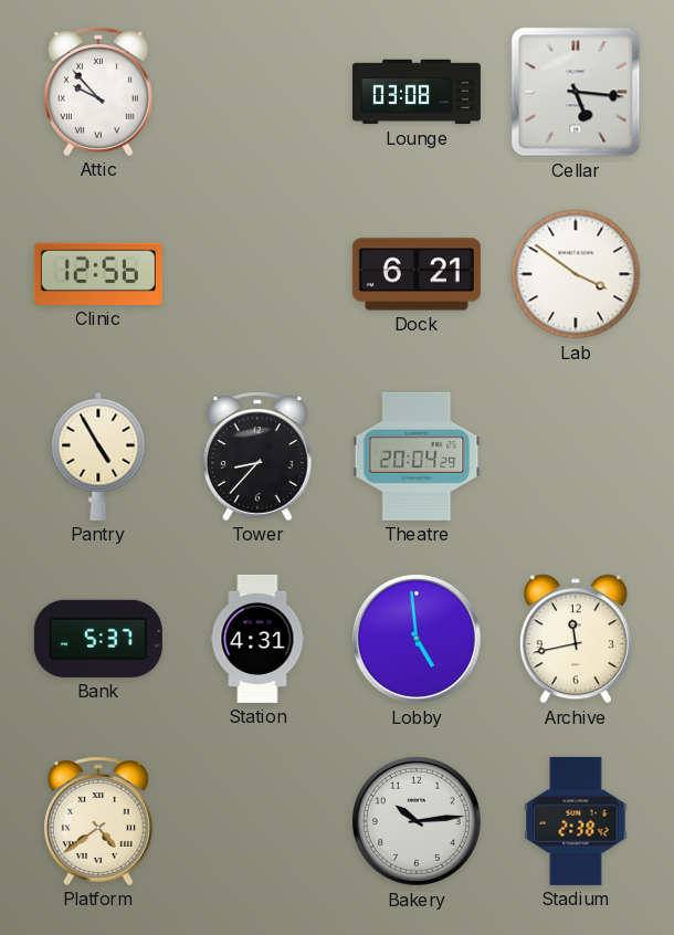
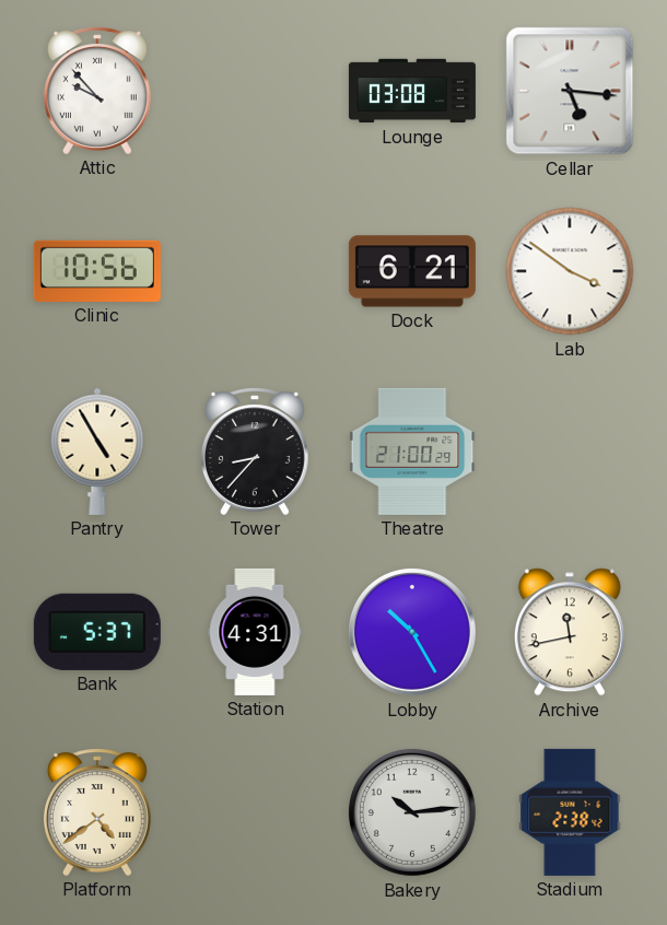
Clinic: 12:56 -> 10:56 (97, 271)
Theatre: 20:04 -> 21:00 (412, 452)
Lobby: 4:59 -> 10:25 (412, 632)
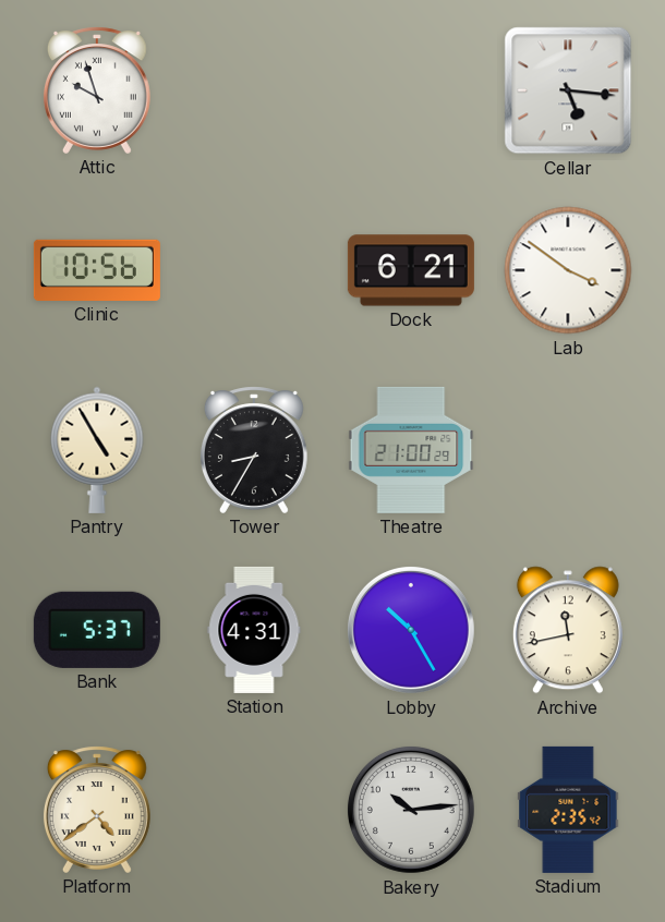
Attic: 9:53 -> 9:57 (97, 90)
Lounge: 03:08 -> none (412, 91)
Tower: 8:37 -> 8:35 (254, 450)
Stadium: 2:38 -> 2:35 (568, 810)
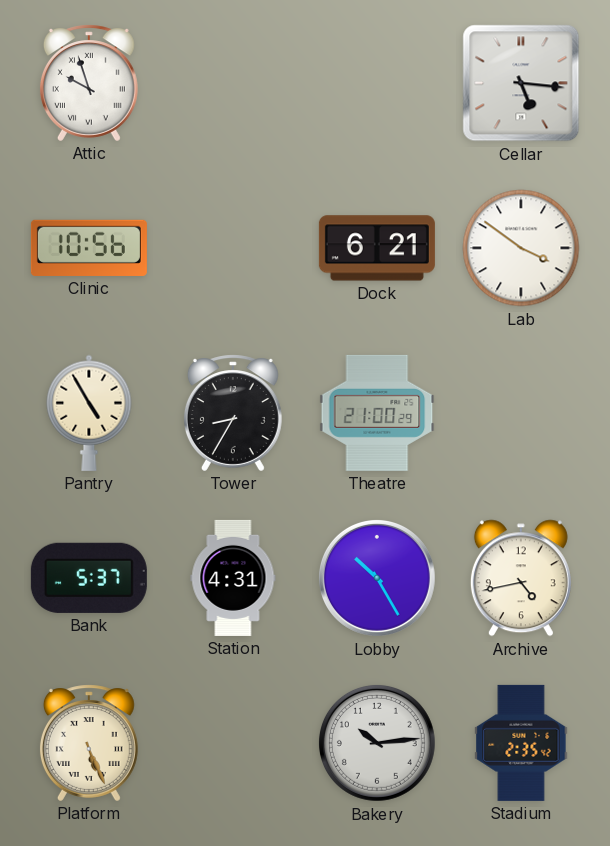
Archive: 11:43 -> 4:43 (521, 578)
Platform: 4:39 -> 5:26 (89, 743)
